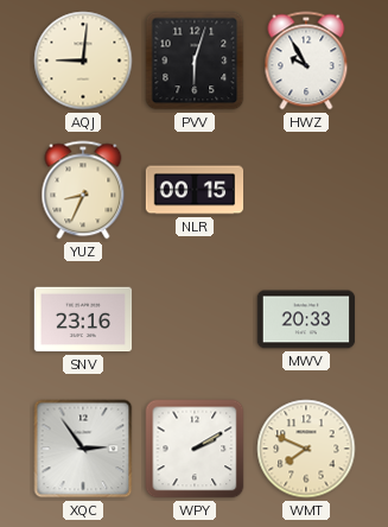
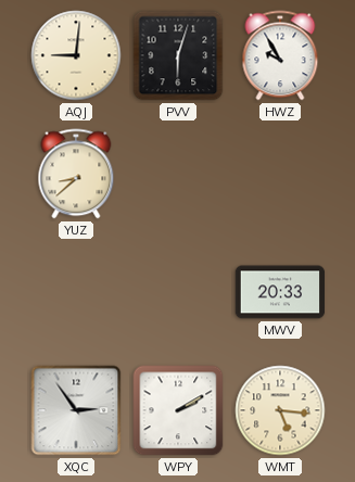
YUZ: 8:34 -> 8:38 (76, 174)
NLR: 00:15 -> none (195, 190)
SNV: 23:16 -> none (83, 319)
WMT: 7:49 -> 5:16 (280, 410)
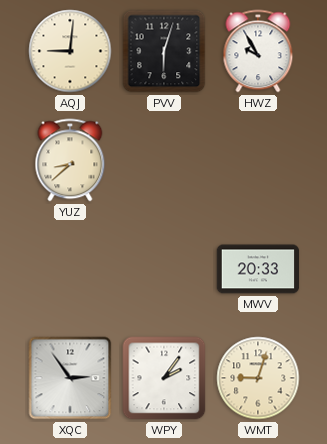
WPY: 2:10 -> 2:06 (164, 378)
WMT: 5:16 -> 9:03 (258, 378)
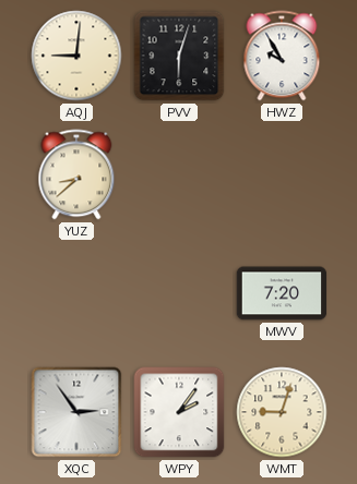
MWV: 20:33 -> 7:20 (282, 293)
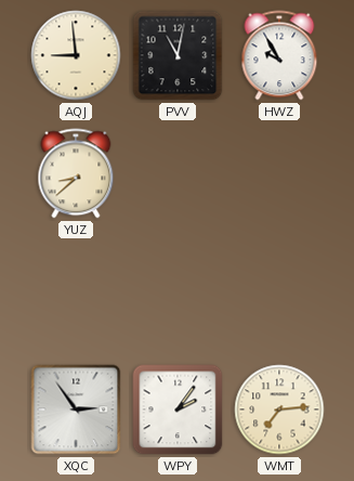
AQJ: 9:01 -> 8:59 (76, 55)
PVV: 6:03 -> 11:02 (178, 55)
MWV: 7:20 -> none (282, 293)
WMT: 9:03 -> 7:14 (279, 409)
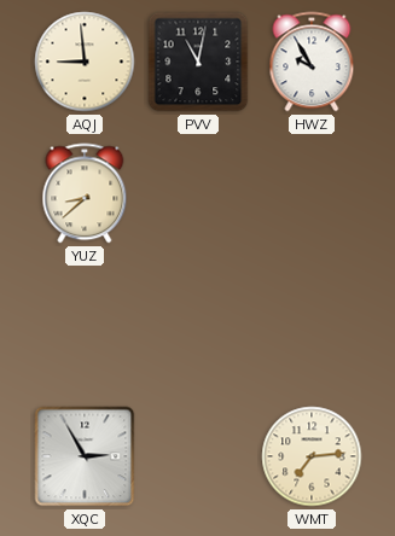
XQC: 2:54 -> 2:55 (85, 456)
WPY: 2:06 -> none (178, 409)
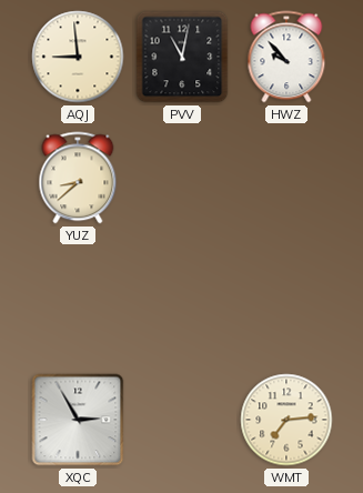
HWZ: 9:55 -> 9:53 (286, 57)
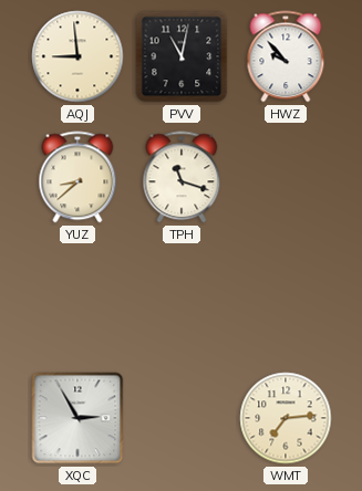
TPH: none -> 11:18 (182, 177)
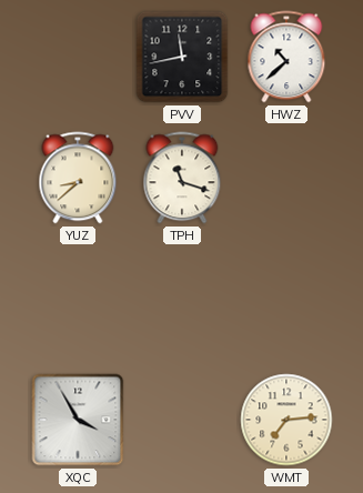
AQJ: 8:59 -> none (77, 56)
PVV: 11:02 -> 11:43 (182, 57)
HWZ: 9:53 -> 10:38 (286, 57)
XQC: 2:55 -> 3:55 (78, 420)
